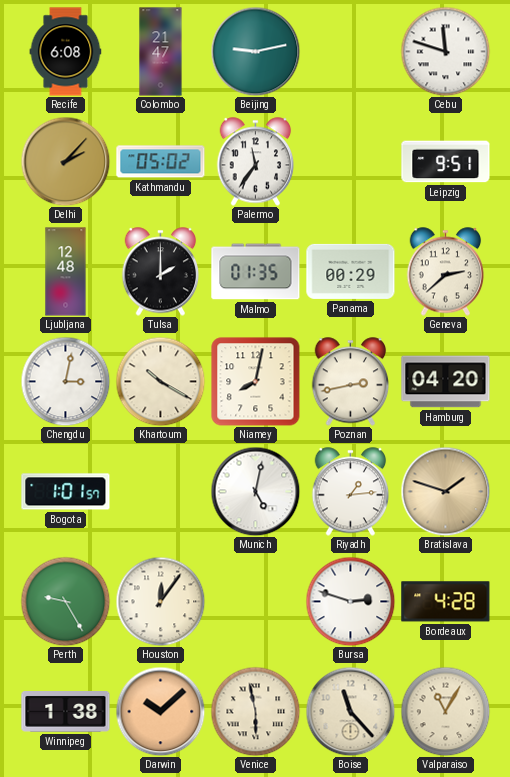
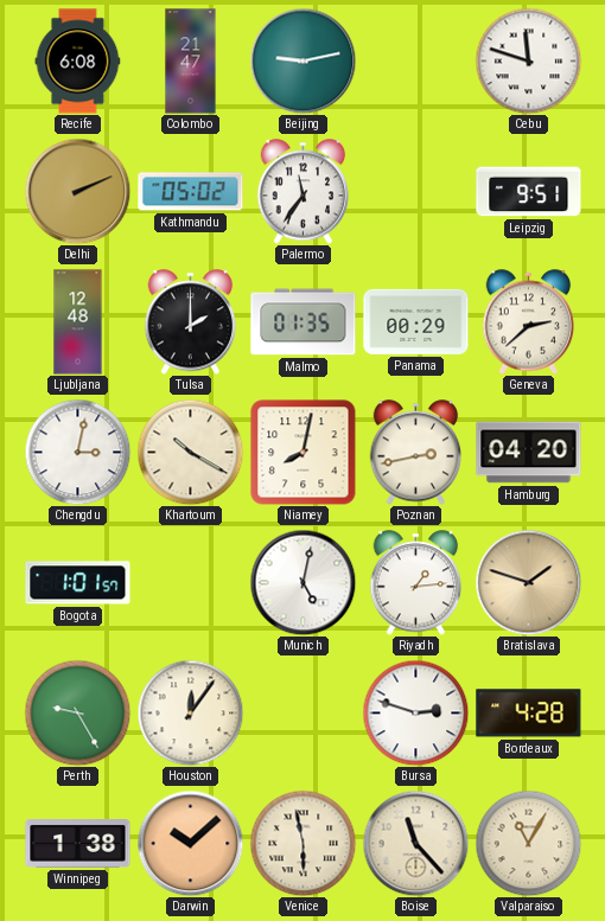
Delhi: 2:07 -> 2:11 (77, 191)
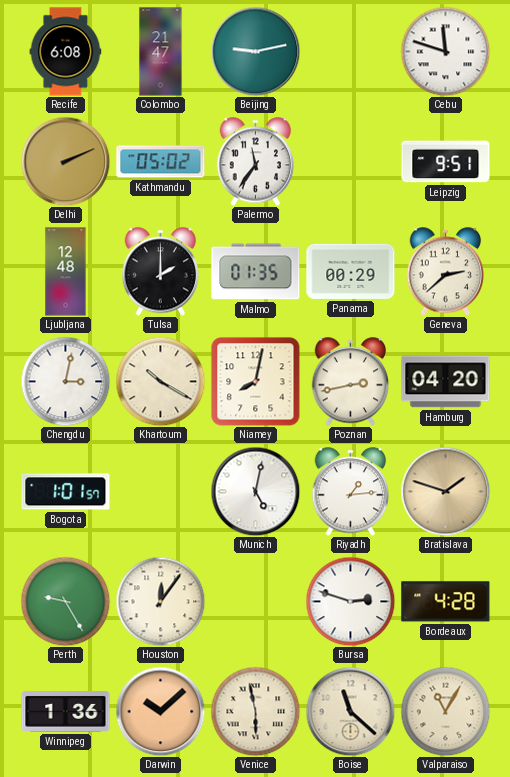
Winnipeg: 1:38 -> 1:36 (66, 712)
Boise: 11:23 -> 11:22 (350, 711)
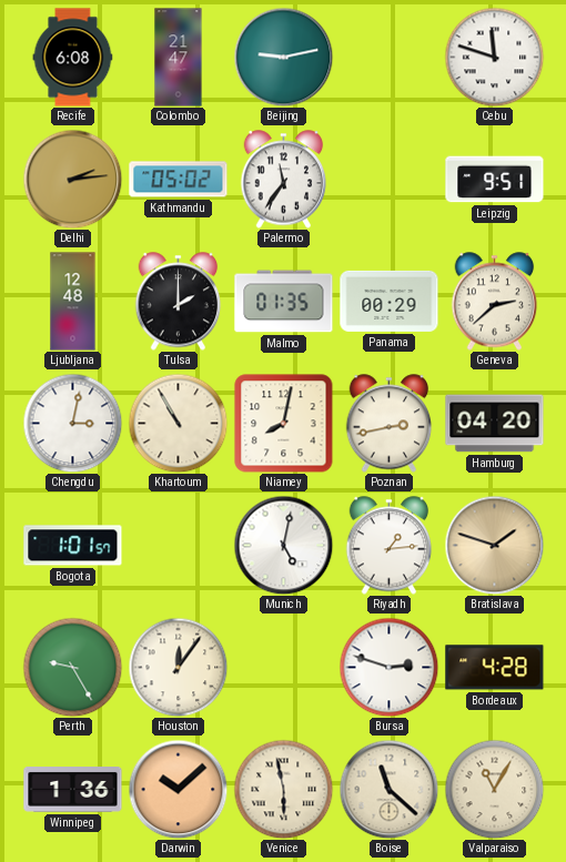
Delhi: 2:11 -> 2:14 (72, 179)
Khartoum: 10:20 -> 10:55 (178, 423)
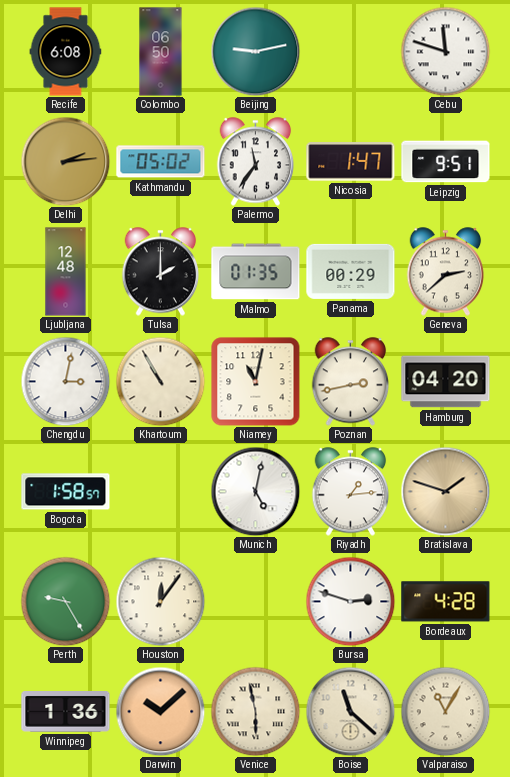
Colombo: 21:47 -> 06:50 (161, 52)
Nicosia: none -> 1:47 (351, 162)
Niamey: 8:02 -> 11:02 (256, 382)
Bogota: 1:01 -> 1:58 (66, 492)
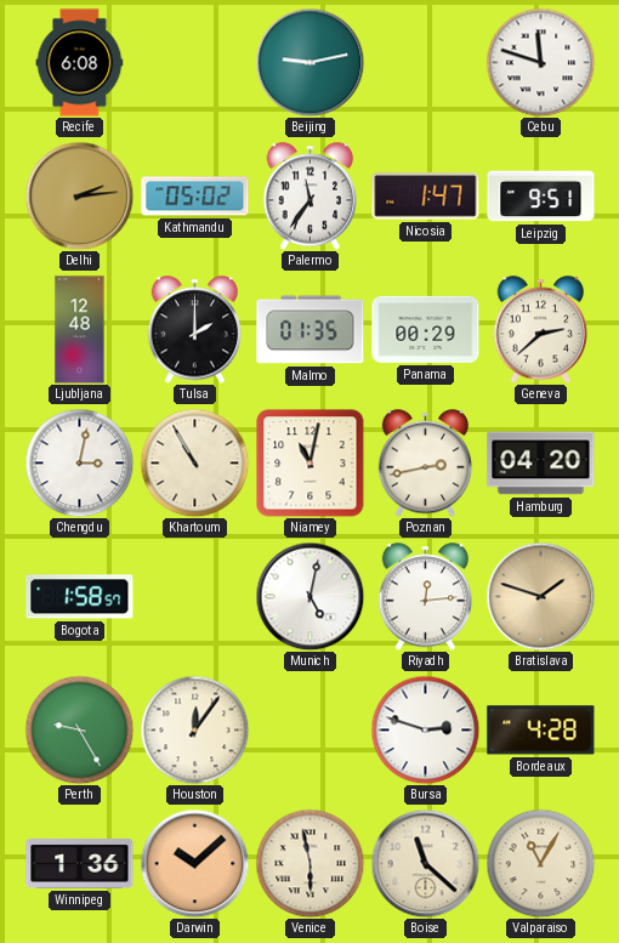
Colombo: 06:50 -> none (161, 52)
Riyadh: 1:14 -> 12:14 (426, 597)
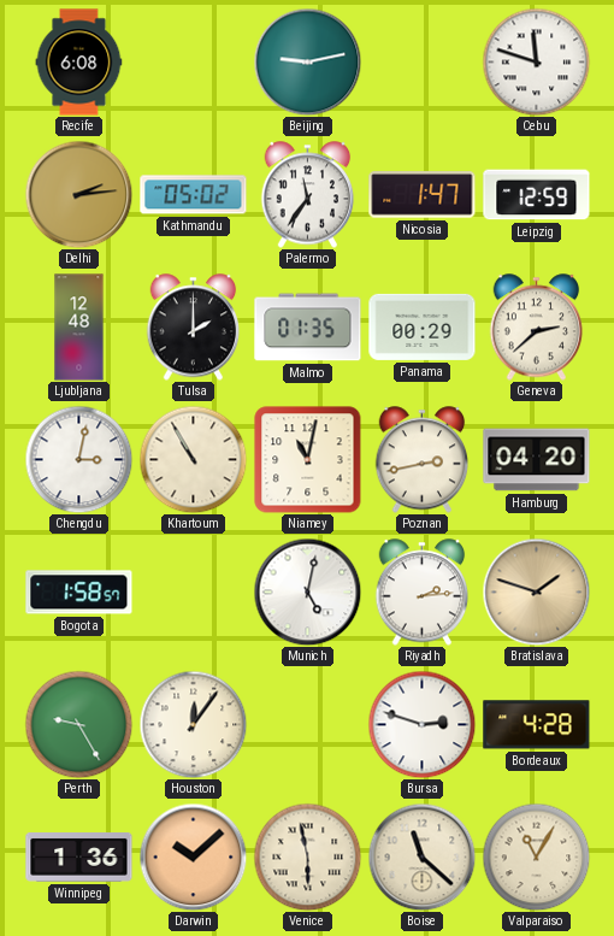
Leipzig: 9:51 -> 12:59 (537, 195)
Riyadh: 12:14 -> 2:14 (423, 593)
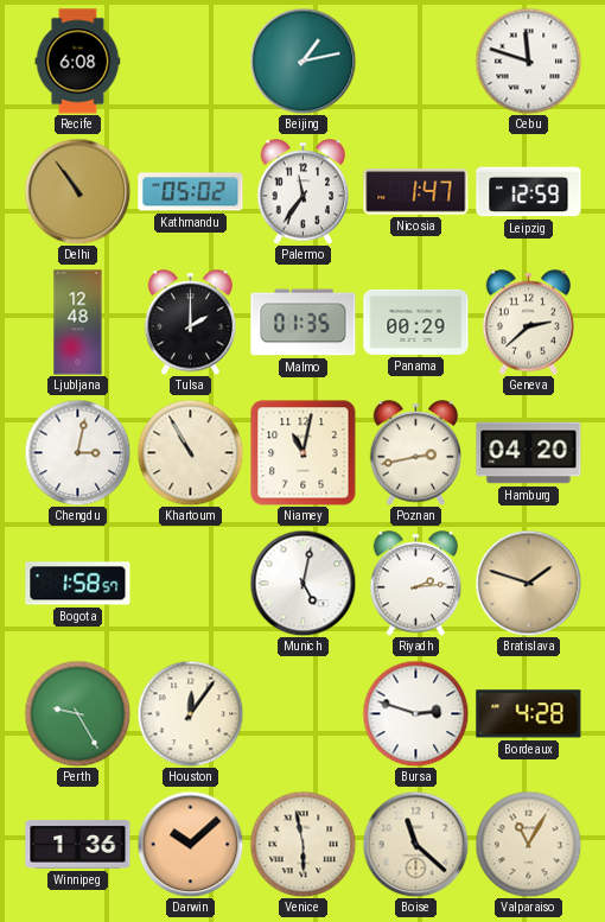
Beijing: 9:13 -> 1:13 (302, 61)
Delhi: 2:14 -> 10:54 (77, 191)
